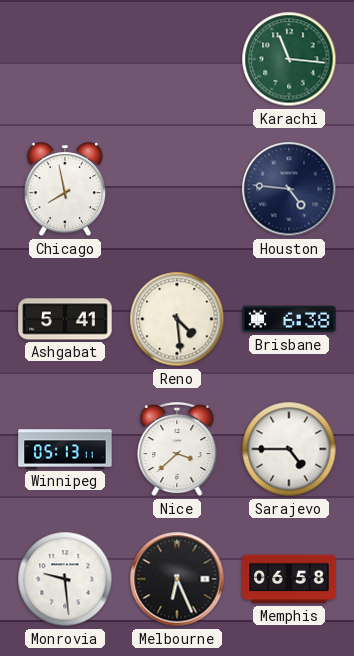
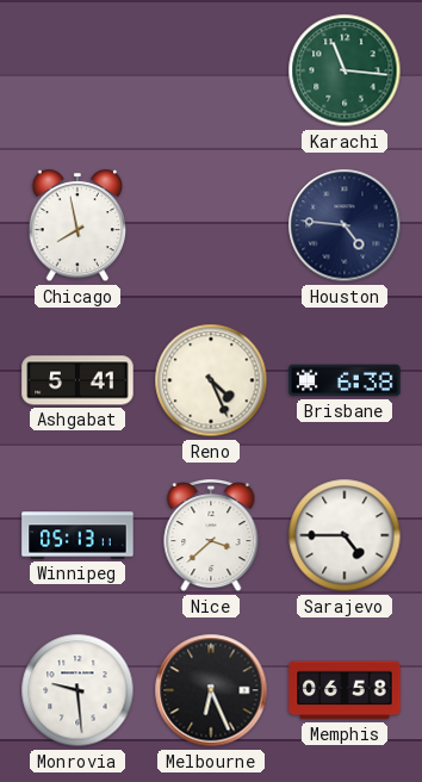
Reno: 4:29 -> 4:26 (211, 380)
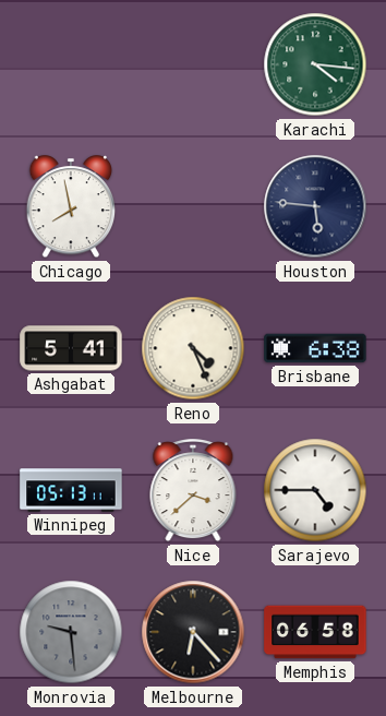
Karachi: 11:16 -> 4:16 (315, 64)
Houston: 4:46 -> 5:46 (315, 206)
Monrovia dial: white -> grey (71, 632)
Melbourne: 6:26 -> 6:23 (193, 632)
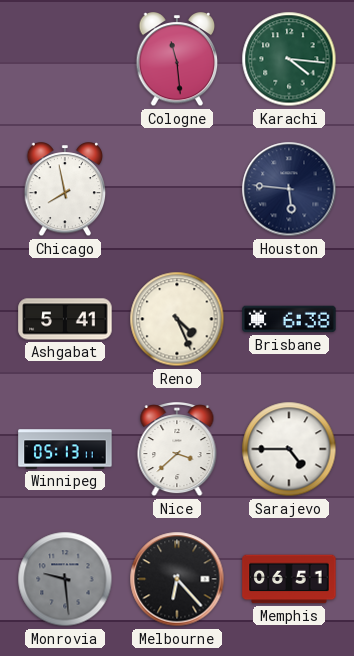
Cologne: none -> 11:29 (177, 60)
Memphis: 06:58 -> 06:51 (289, 579)
